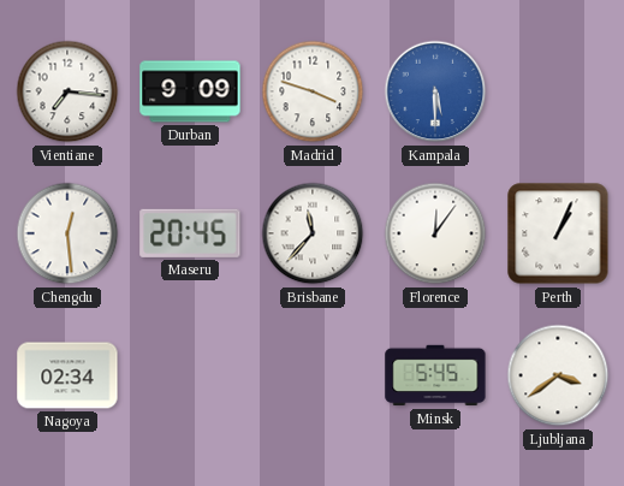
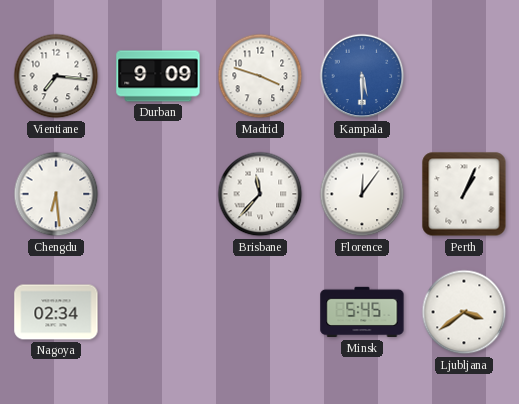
Chengdu: 12:29 -> 6:29 (56, 194)
Maseru: 20:45 -> none (190, 233)
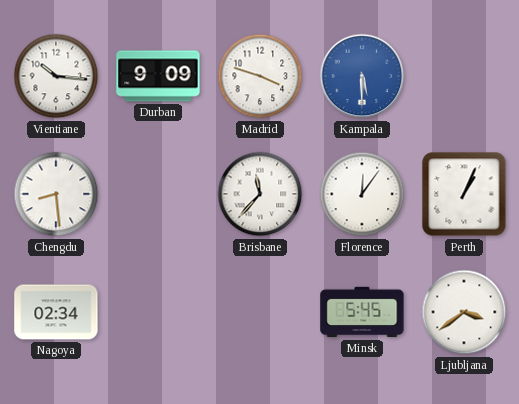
Vientiane: 7:16 -> 10:16 (56, 76)
Chengdu: 6:29 -> 8:29 (56, 194)
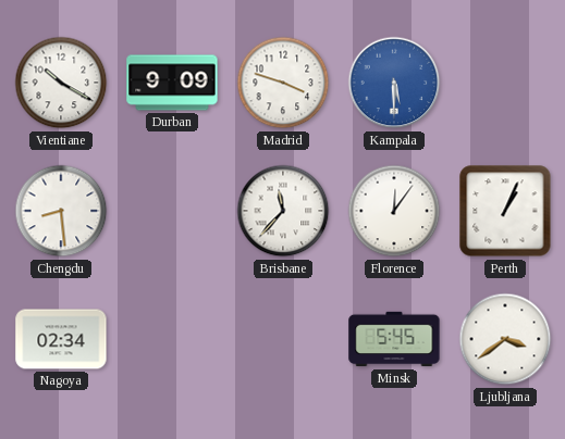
Vientiane: 10:16 -> 10:20 (61, 83)
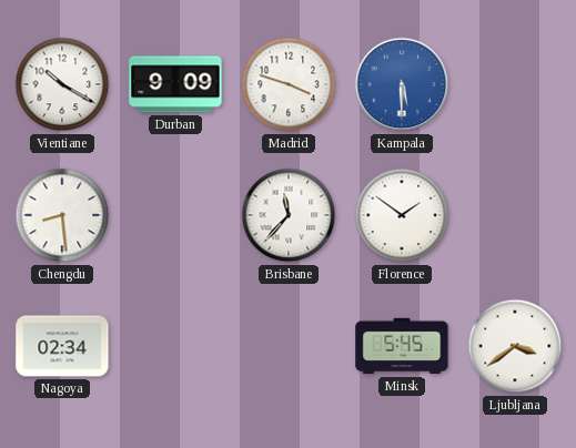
Florence: 12:06 -> 1:51 (402, 215)
Perth: 1:04 -> none (505, 211)
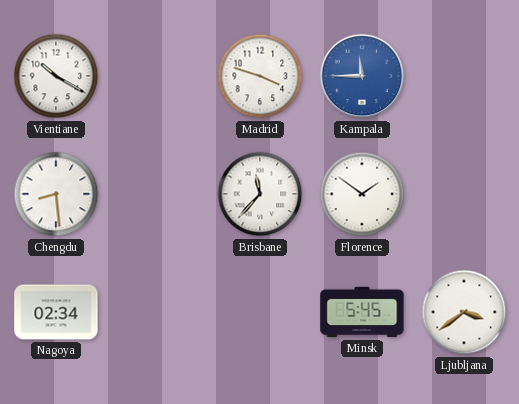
Durban: 9:09 -> none (175, 84)
Kampala: 5:30 -> 11:45 (362, 76)
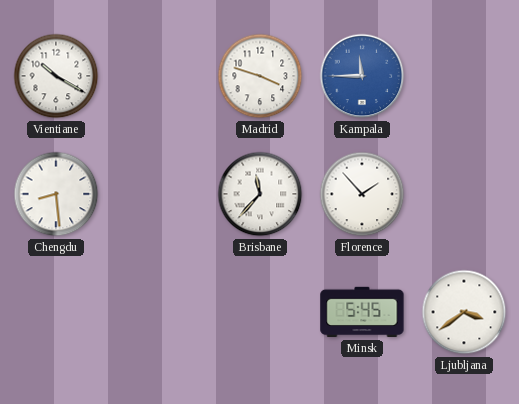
Florence: 1:51 -> 1:53 (362, 194)
Nagoya: 02:34 -> none (56, 312)
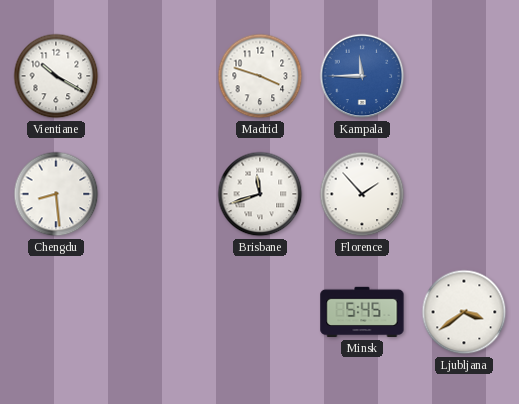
Brisbane: 11:37 -> 11:42 (260, 194)
